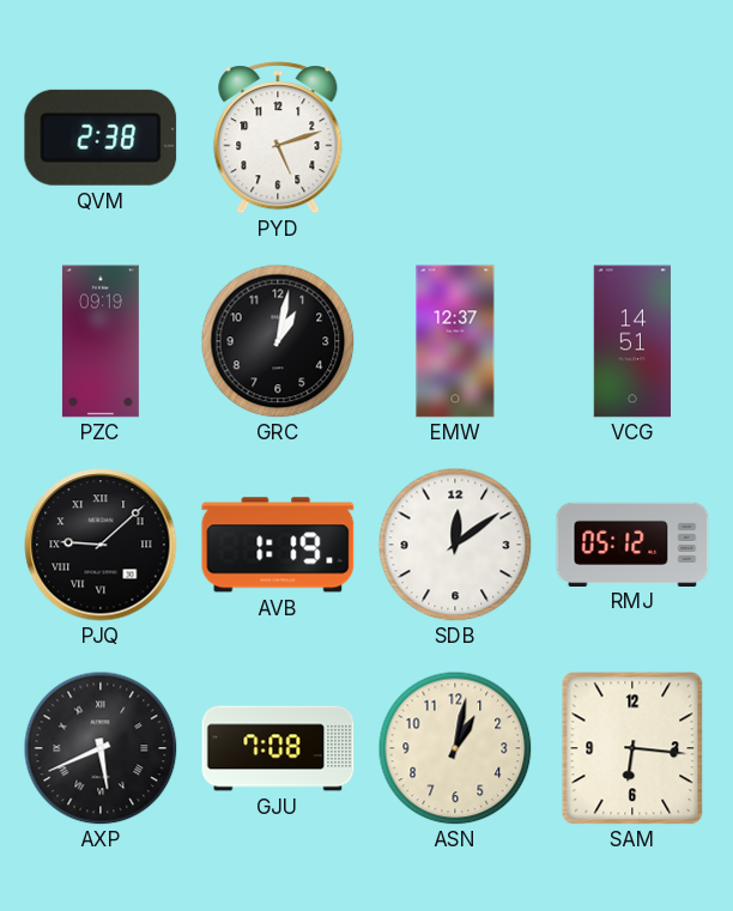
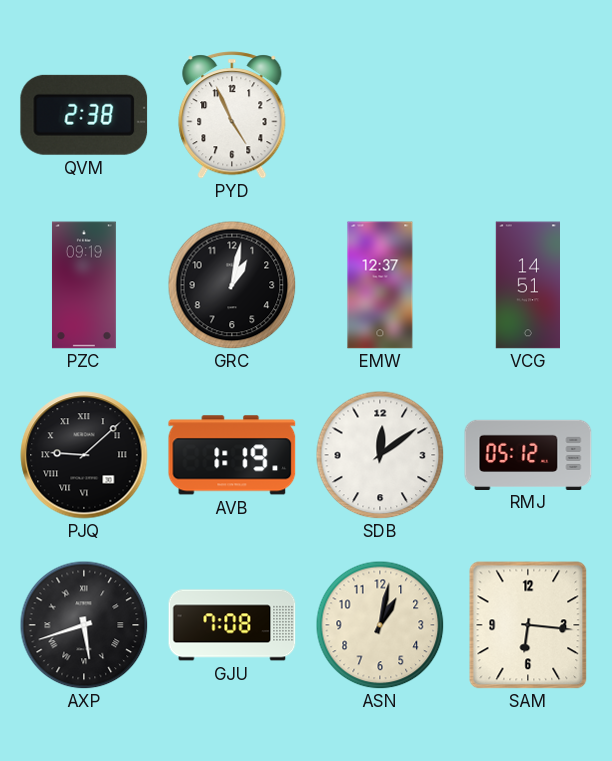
PYD: 5:12 -> 4:56 (232, 115)
AXP: 5:41 -> 5:42 (84, 625)
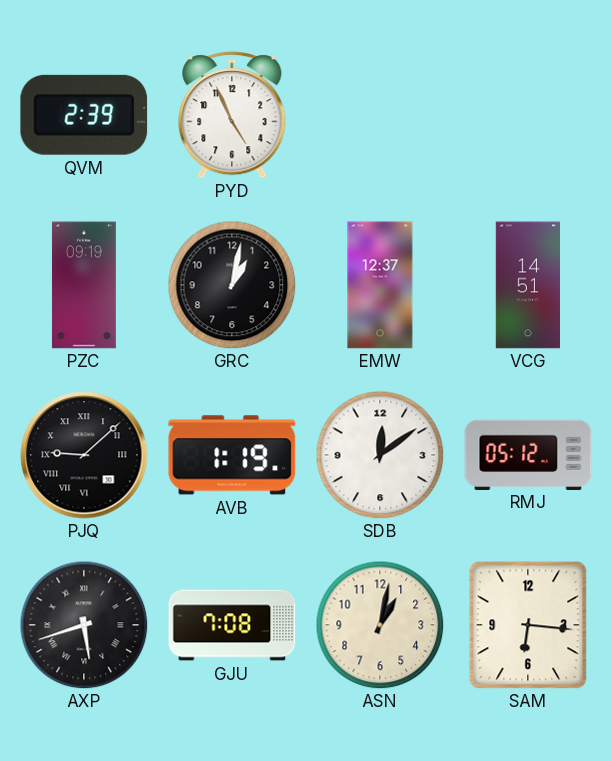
QVM: 2:38 -> 2:39 (84, 115)
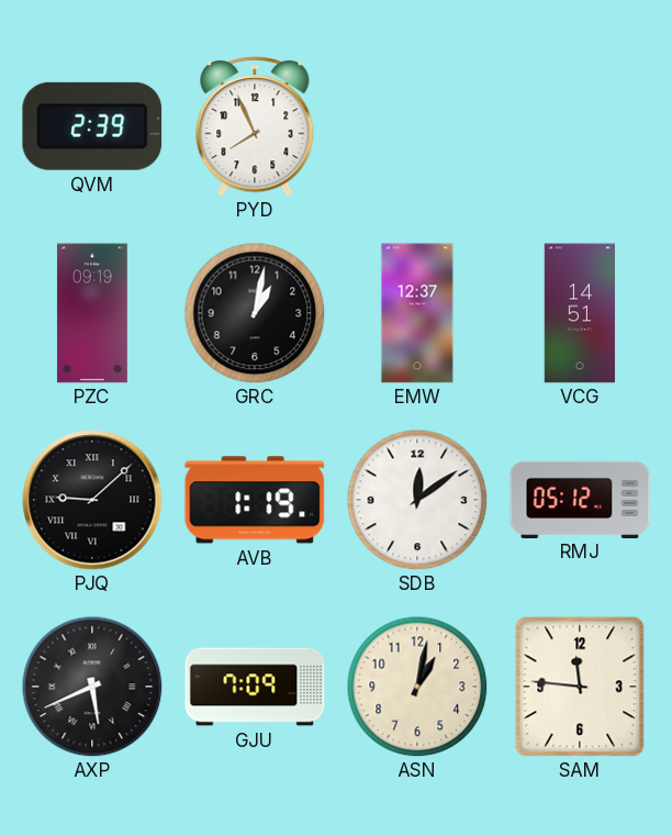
PYD: 4:56 -> 7:56 (255, 126)
AXP: 5:42 -> 5:41 (92, 687)
GJU: 7:08 -> 7:09 (255, 687)
SAM: 6:16 -> 11:46 (580, 687)
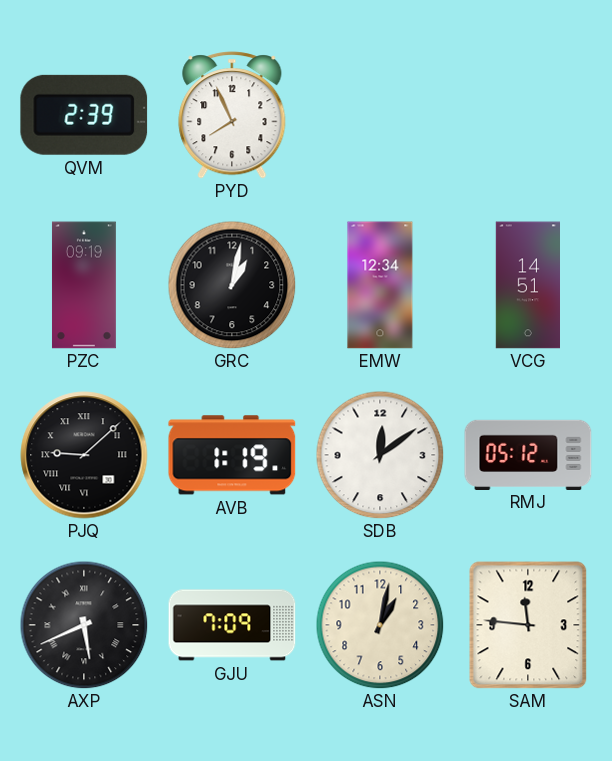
EMW: 12:37 -> 12:34 (380, 285)
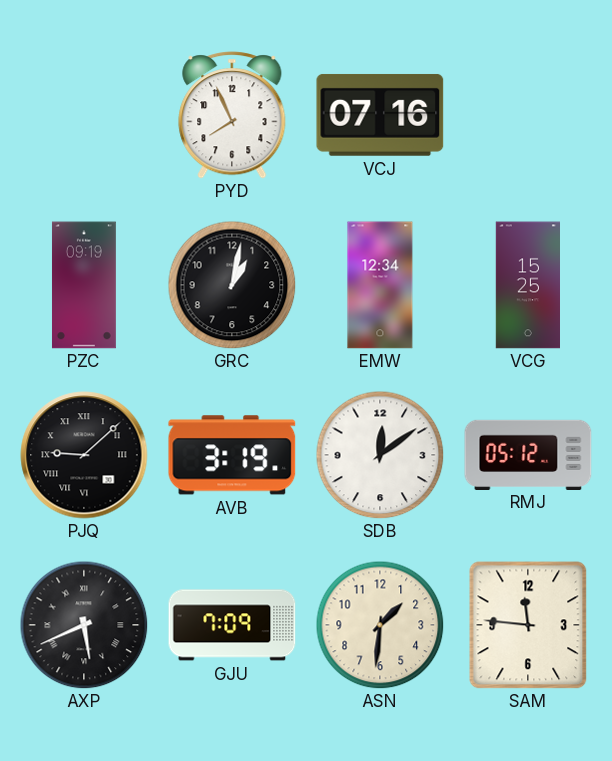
QVM: 2:39 -> none (84, 115)
VCJ: none -> 07:16 (380, 115)
VCG: 14:51 -> 15:25 (527, 285)
AVB: 1:19 -> 3:19 (232, 455)
ASN: 1:02 -> 1:31 (380, 625)
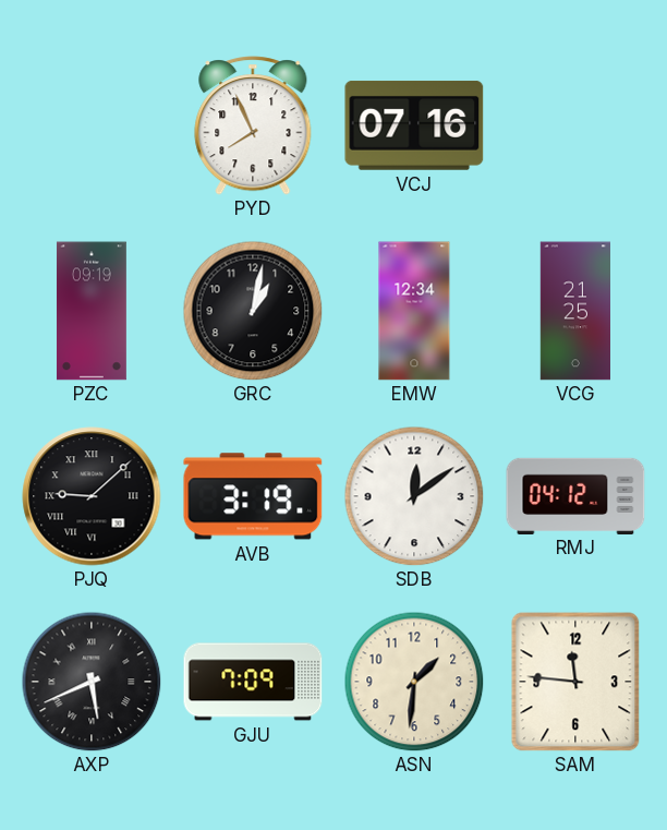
VCG: 15:25 -> 21:25 (574, 311)
RMJ: 05:12 -> 04:12 (575, 495)
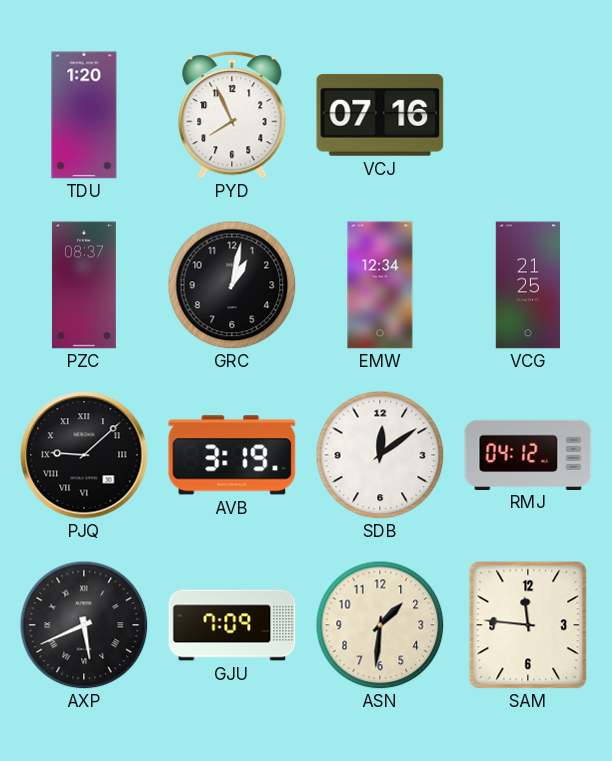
TDU: none -> 1:20 (84, 115)
PZC: 09:19 -> 08:37 (84, 285)
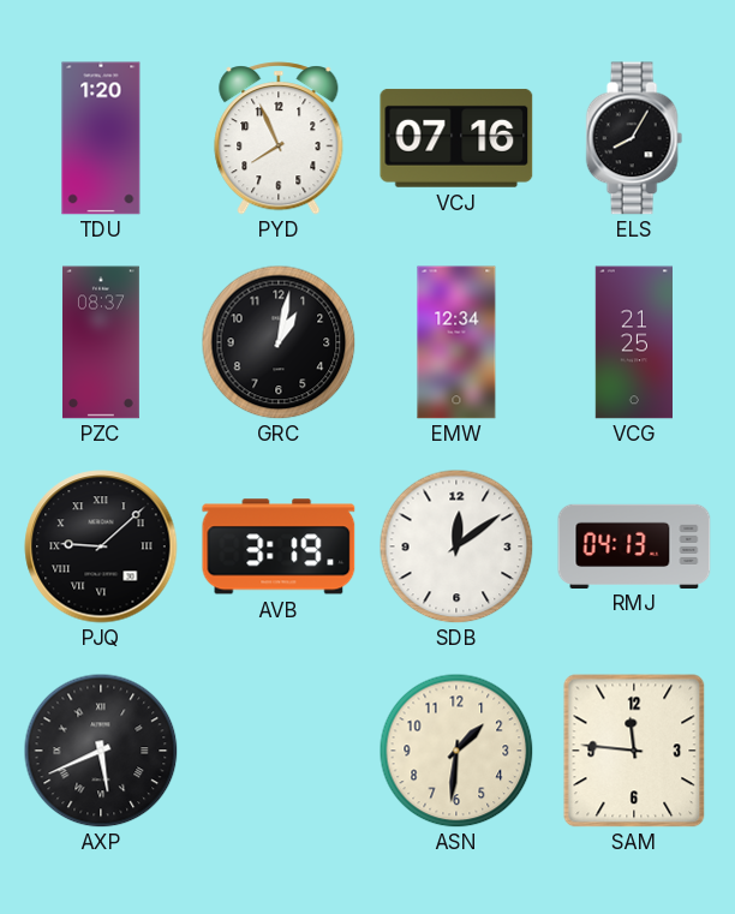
ELS: none -> 8:05 (634, 138)
RMJ: 04:12 -> 04:13 (634, 545)
GJU: 7:09 -> none (232, 625)
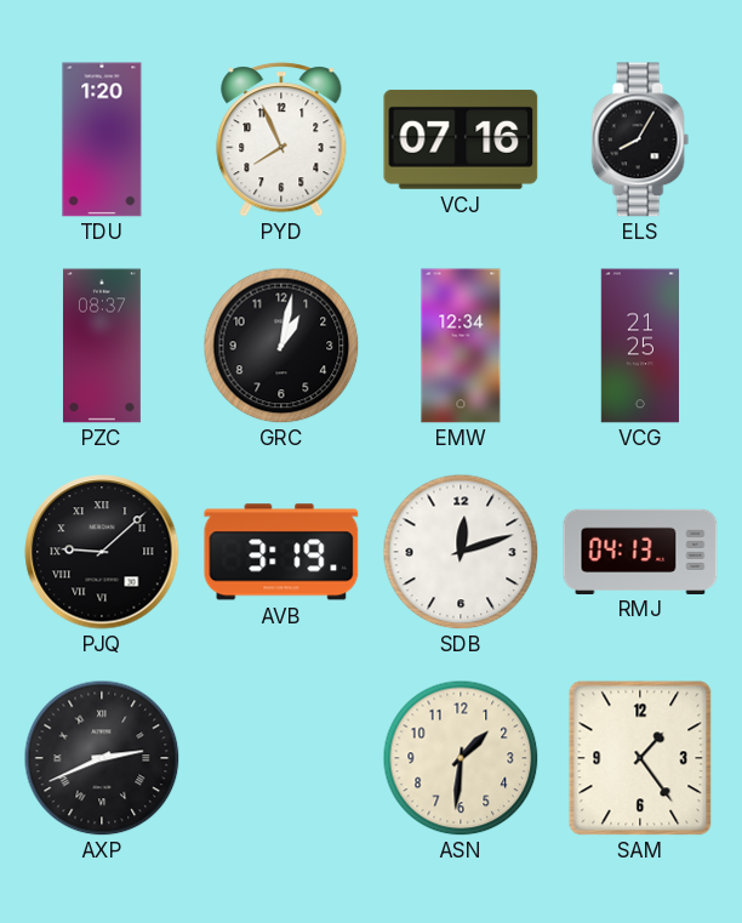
SDB: 12:09 -> 12:12 (461, 552)
AXP: 5:41 -> 2:41 (102, 758)
SAM: 11:46 -> 1:24 (640, 758)
